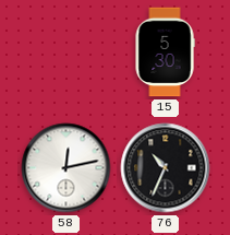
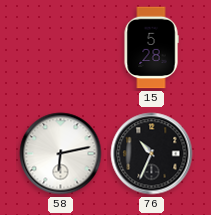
15: 5:30 -> 5:28 (151, 48)
58: 12:13 -> 6:13 (61, 154)
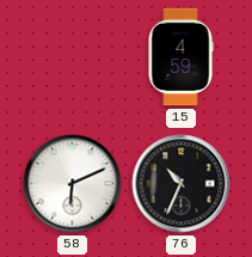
15: 5:28 -> 4:59 (180, 57)
58: 6:13 -> 6:11 (73, 184)
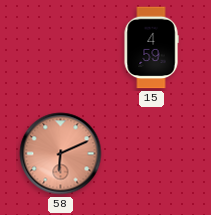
58 dial: white -> salmon (61, 154)
76: 10:34 -> none (182, 184)
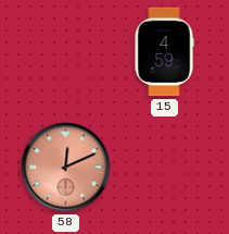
58: 6:11 -> 12:11 (66, 168)
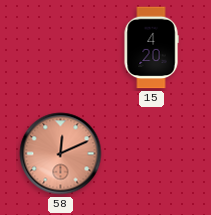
15: 4:59 -> 4:20 (151, 48)
